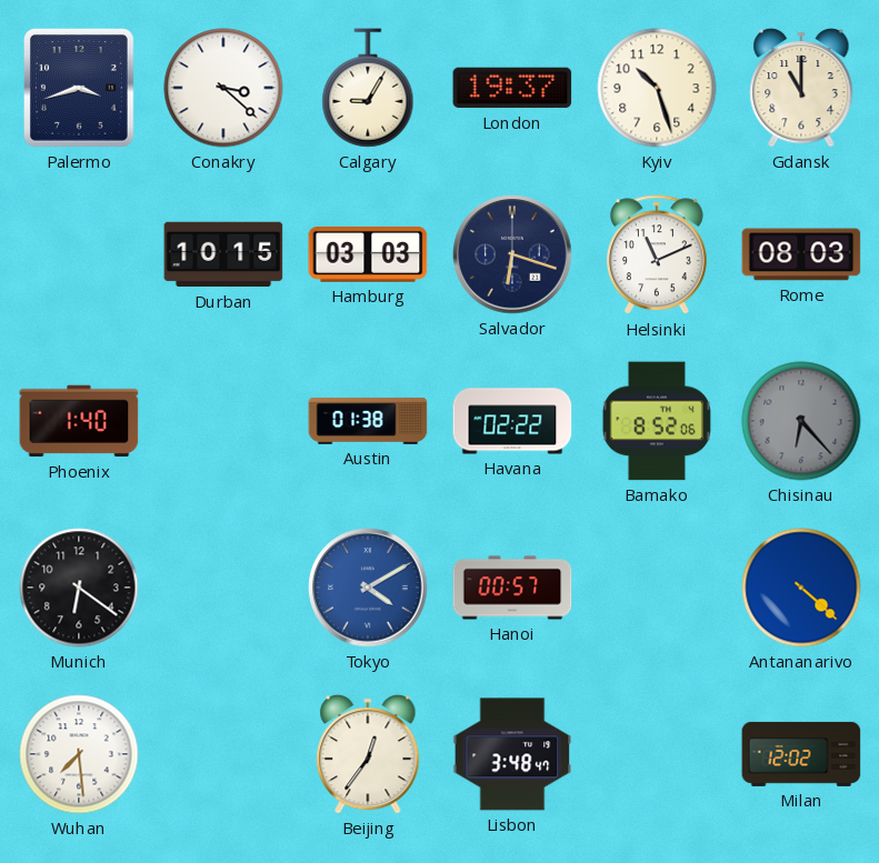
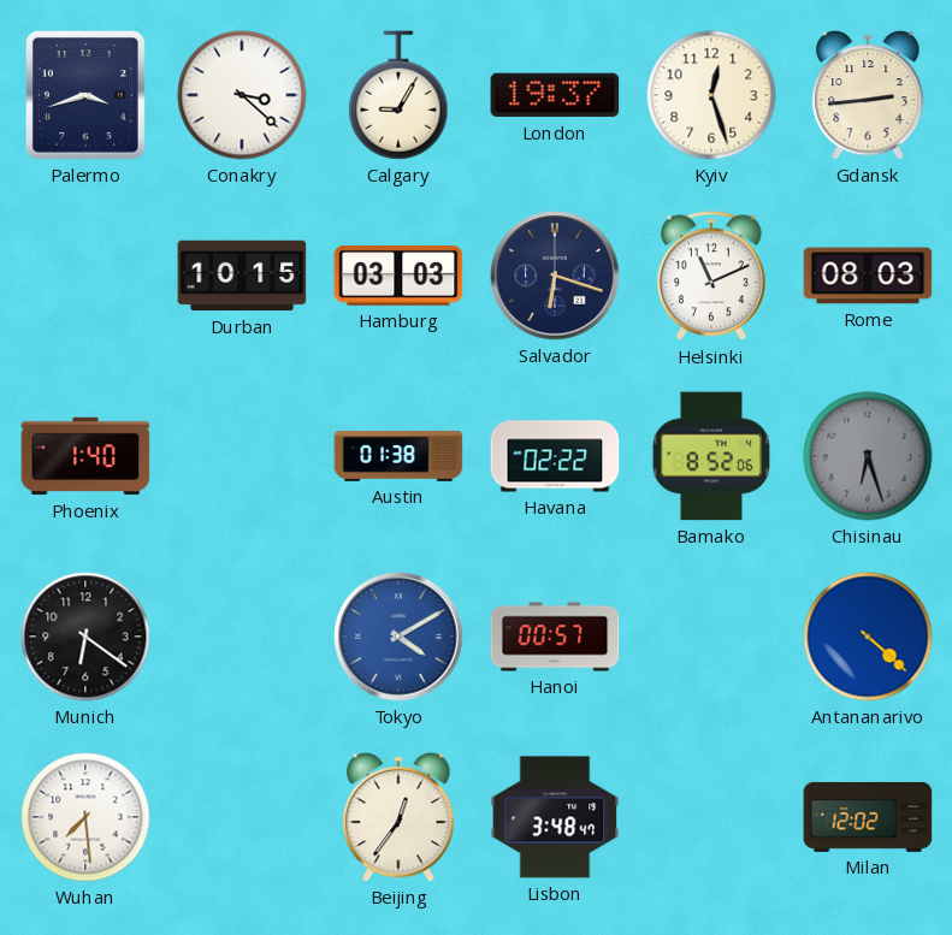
Kyiv: 10:27 -> 12:27 (711, 95)
Gdansk: 11:00 -> 2:44 (868, 95)
Chisinau: 6:23 -> 6:27 (868, 456)
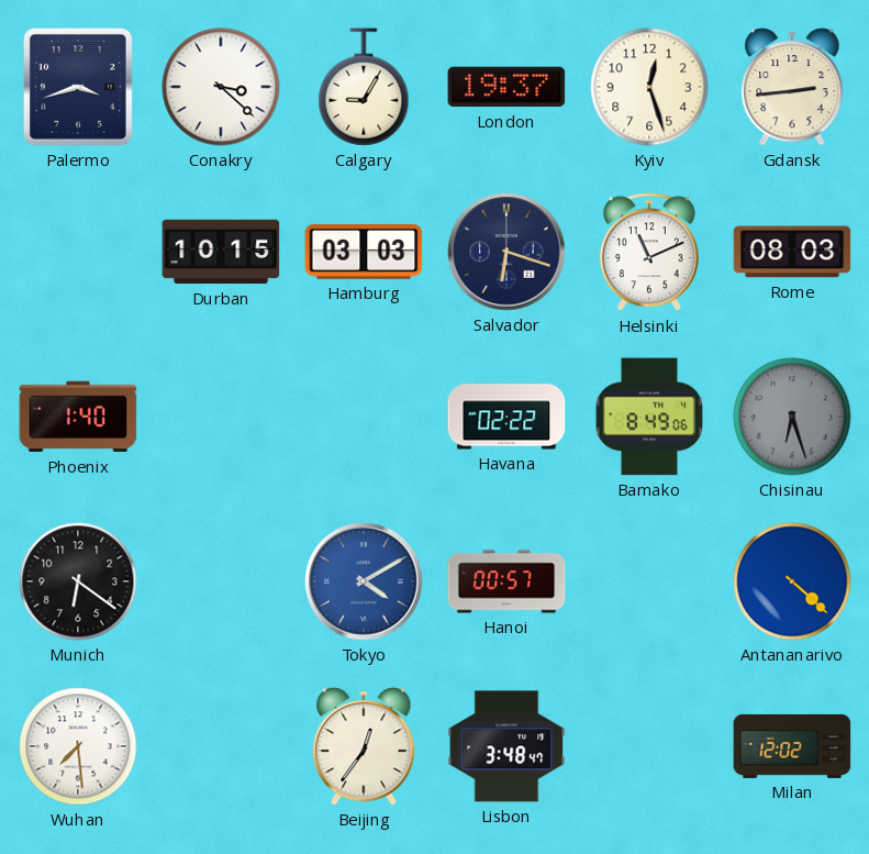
Austin: 01:38 -> none (398, 456)
Bamako: 8:52 -> 8:49 (649, 417)
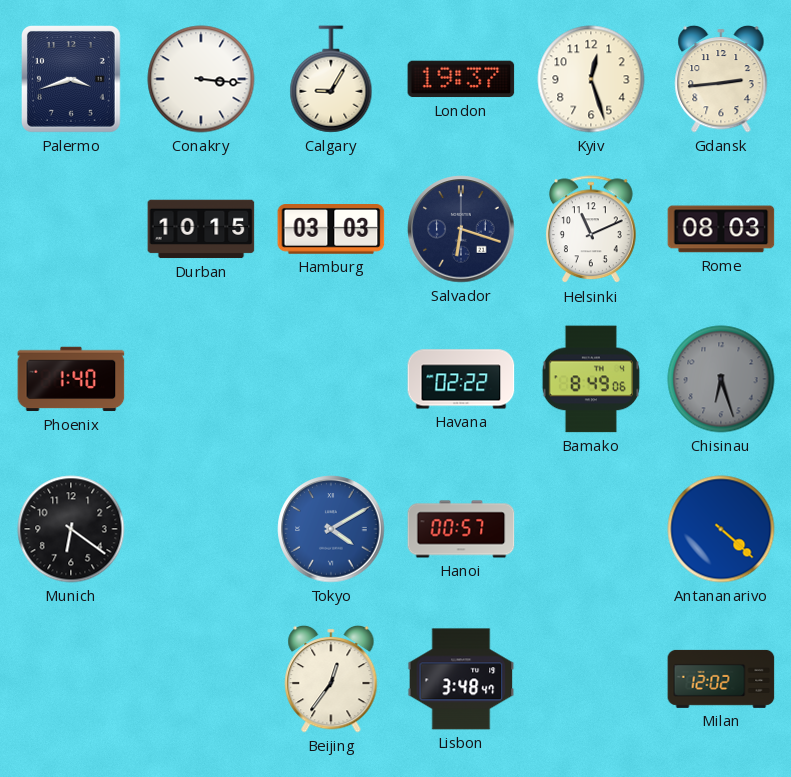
Conakry: 3:22 -> 3:16 (201, 79)
Wuhan: 7:29 -> none (78, 746)
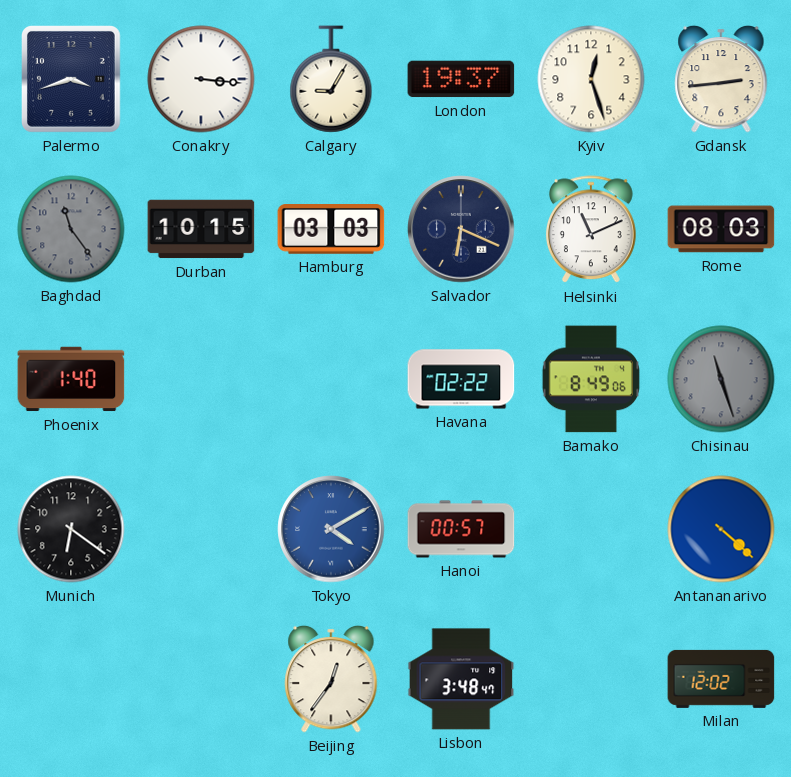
Baghdad: none -> 11:24 (71, 229)
Salvador: 6:18 -> 6:19 (461, 229)
Chisinau: 6:27 -> 11:27 (721, 379)
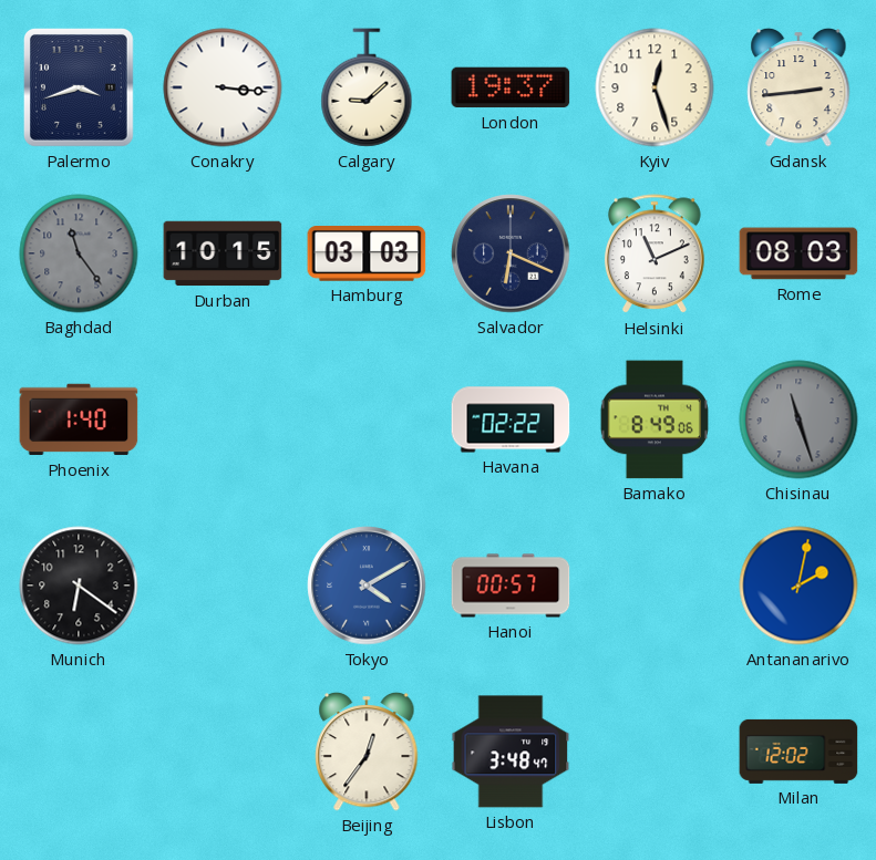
Calgary: 9:05 -> 9:08 (367, 87)
Antananarivo: 4:22 -> 2:02 (798, 586)
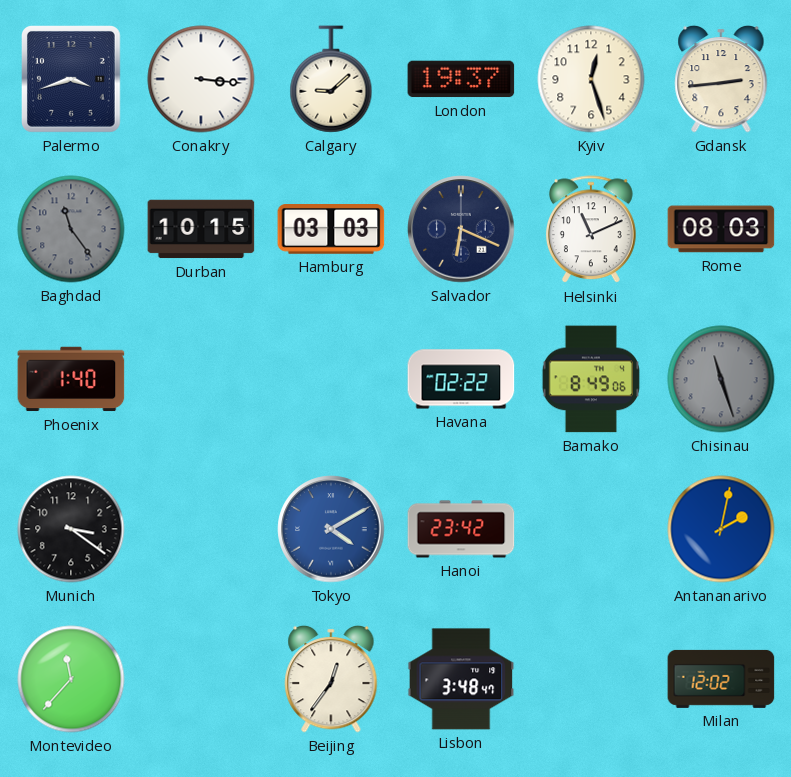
Munich: 6:21 -> 3:21 (71, 529)
Hanoi: 00:57 -> 23:42 (461, 529)
Montevideo: none -> 11:37 (71, 679)
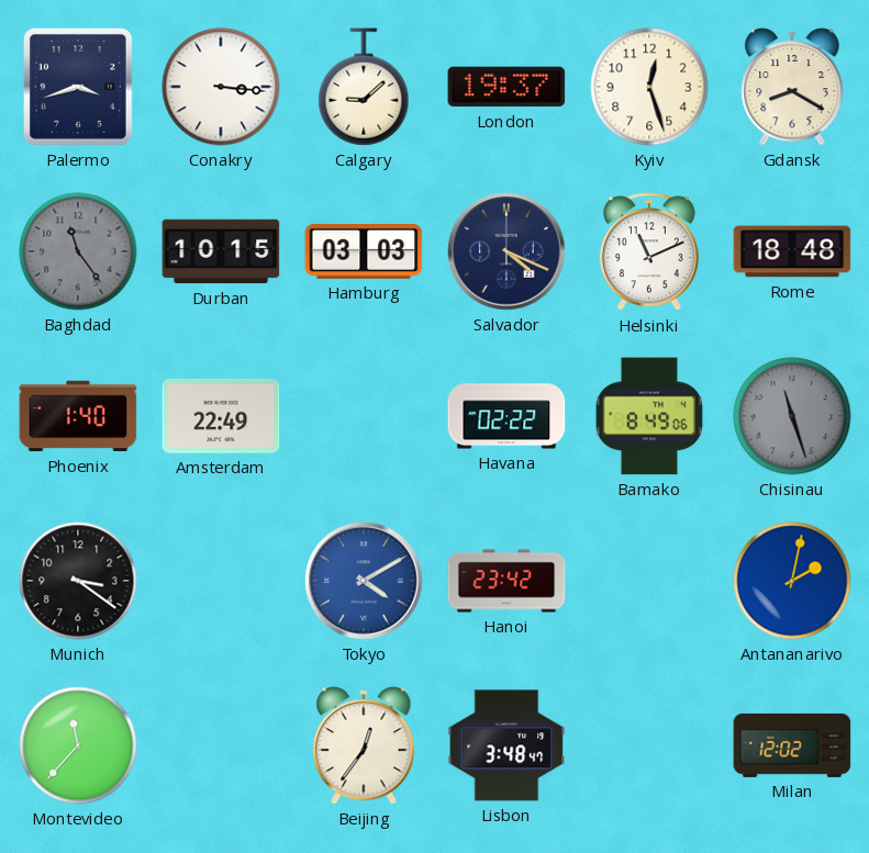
Gdansk: 2:44 -> 8:20 (792, 87)
Salvador: 6:19 -> 4:19 (506, 251)
Rome: 08:03 -> 18:48 (792, 251)
Amsterdam: none -> 22:49 (221, 416)
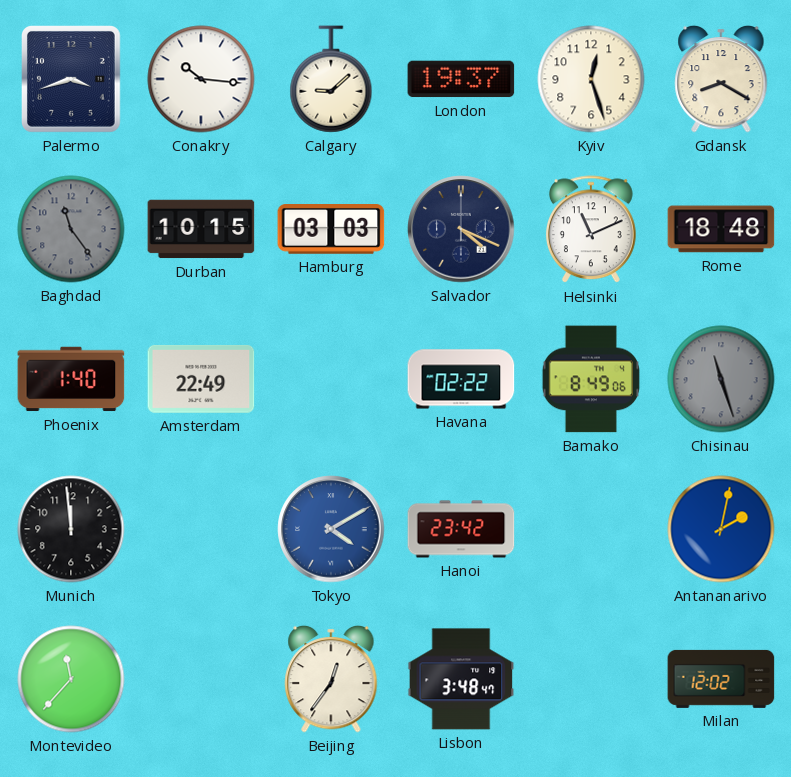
Conakry: 3:16 -> 10:16 (201, 79)
Munich: 3:21 -> 11:59 (71, 529)
